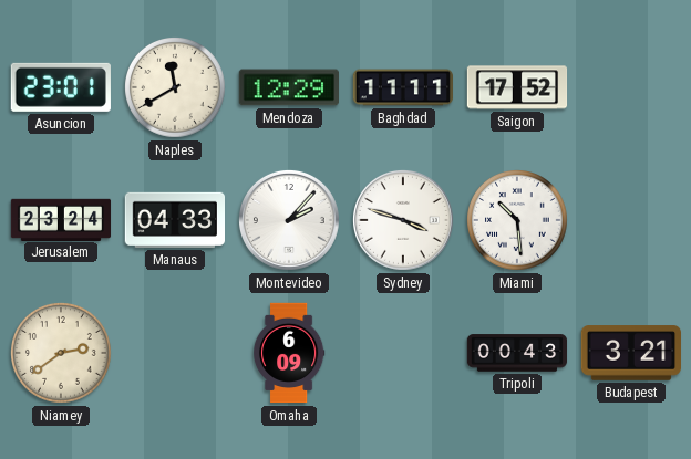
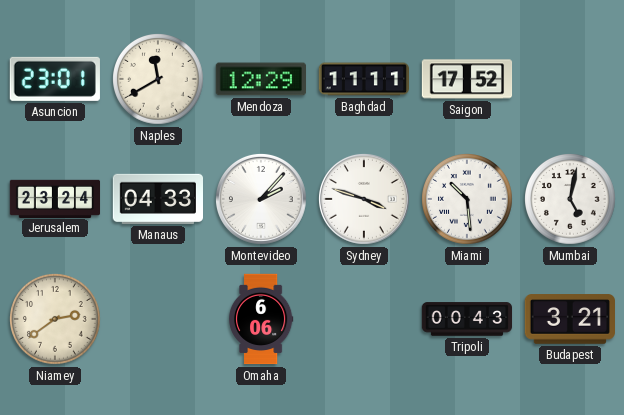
Mumbai: none -> 5:02 (571, 200)
Omaha: 6:09 -> 6:06 (261, 319)
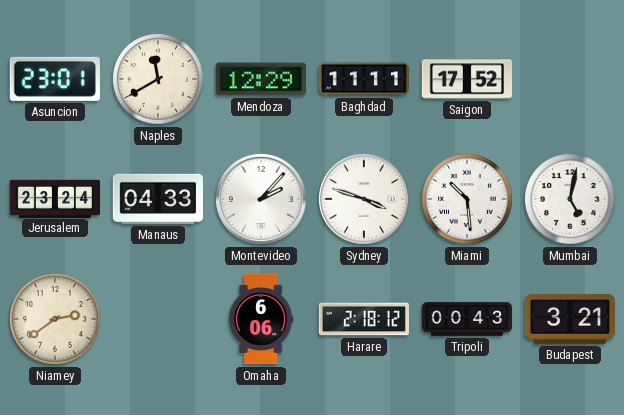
Harare: none -> 2:18 (363, 319)
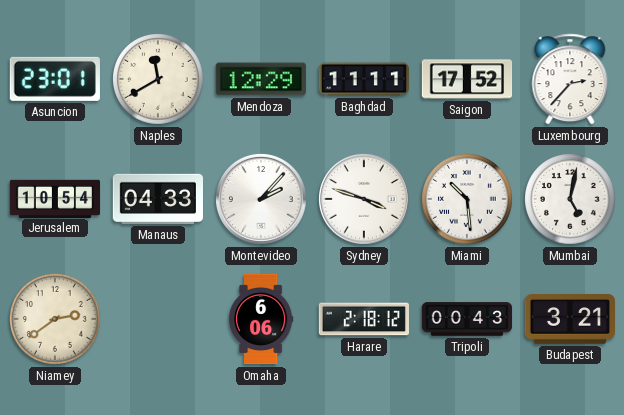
Luxembourg: none -> 2:37 (570, 79)
Jerusalem: 23:24 -> 10:54 (55, 198)
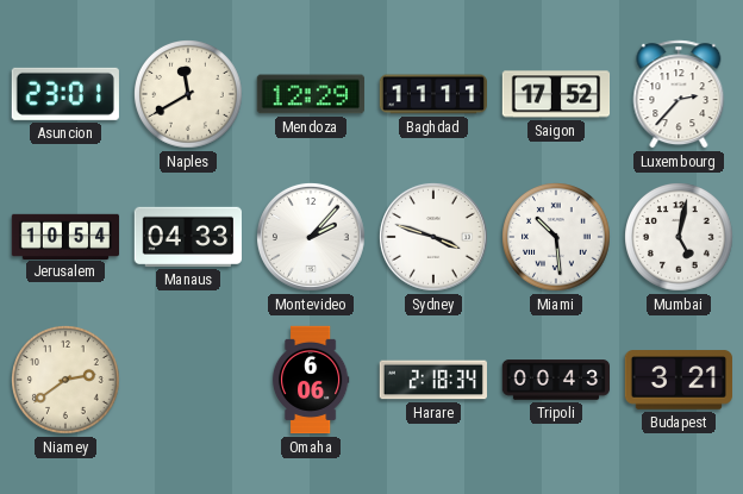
Harare: 2:18:12 -> 2:18:34 (432, 380)
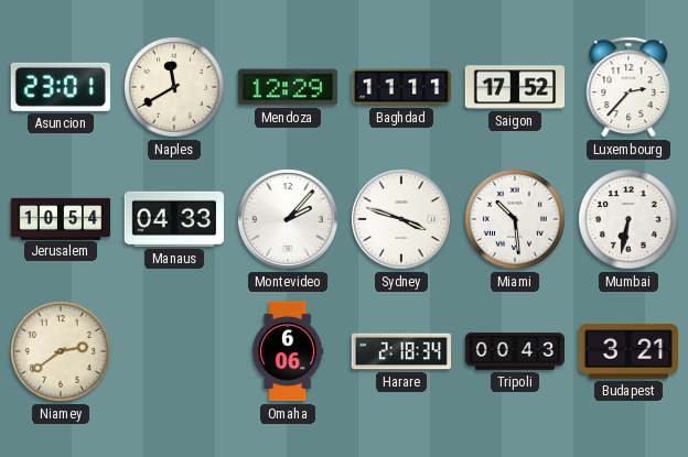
Mumbai: 5:02 -> 6:32 (630, 220)
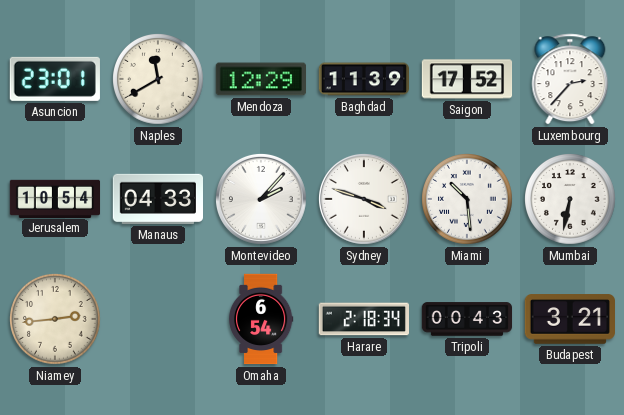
Baghdad: 11:11 -> 11:39 (363, 79)
Niamey: 2:39 -> 2:44 (56, 320)
Omaha: 6:06 -> 6:54 (261, 319)
